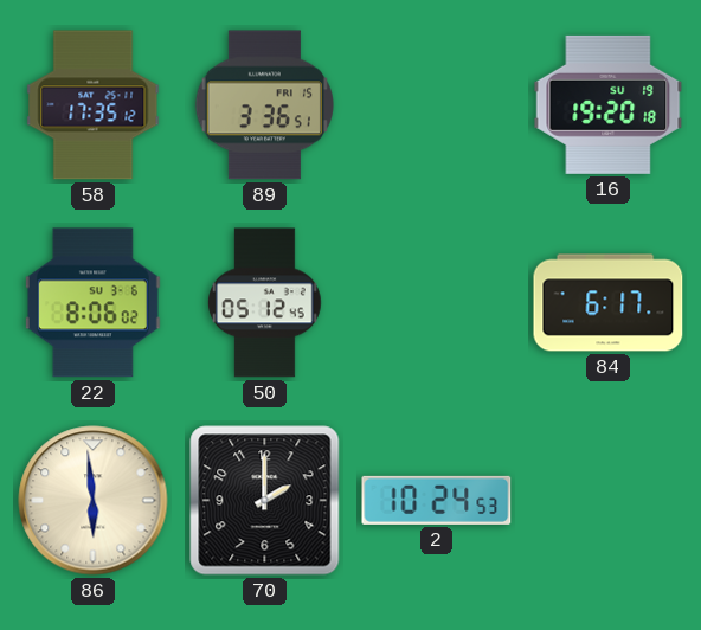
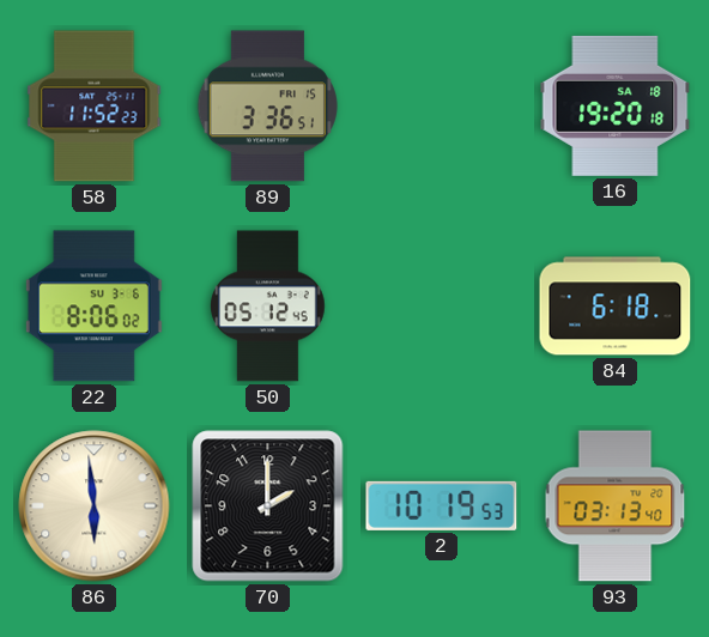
58: 17:35 -> 11:52 (95, 107)
16 date: SU 19 -> SA 18 (616, 105)
84: 6:17 -> 6:18 (616, 307)
2: 10:24 -> 10:19 (442, 505)
93: none -> 03:13 (616, 506)
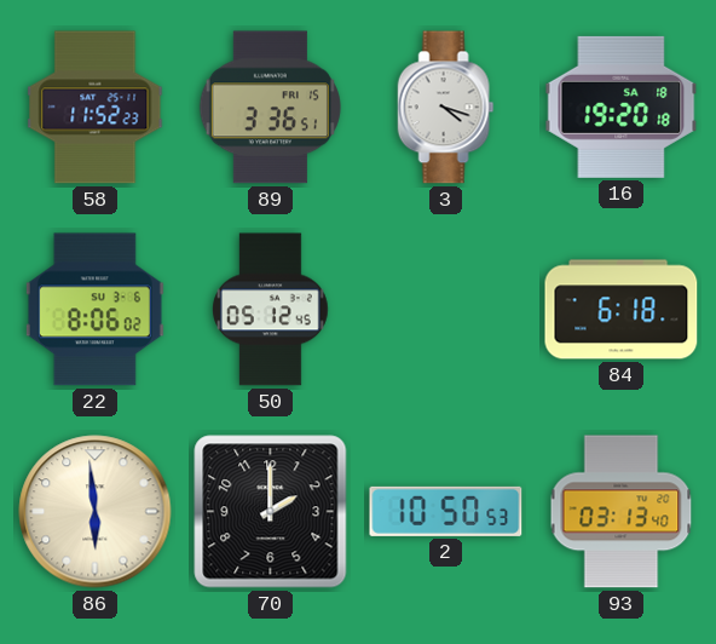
3: none -> 4:18 (446, 108)
2: 10:19 -> 10:50 (446, 511)
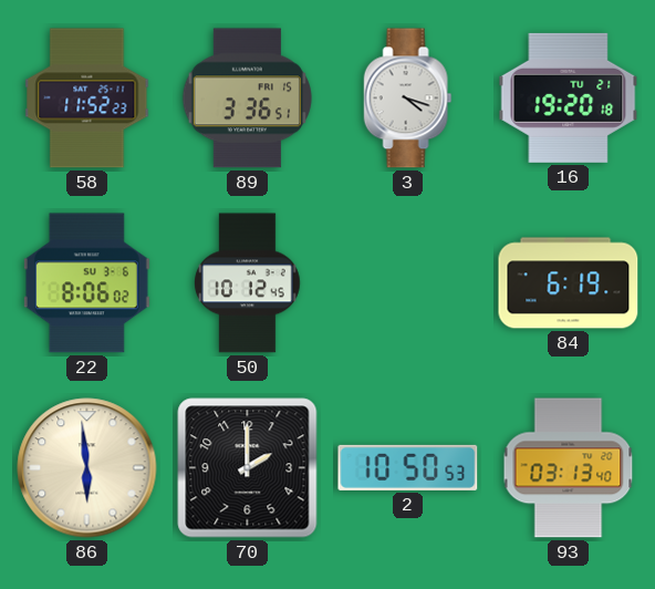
16 date: SA 18 -> TU 21 (569, 97)
50: 05:12 -> 10:12 (248, 283)
84: 6:18 -> 6:19 (569, 283)
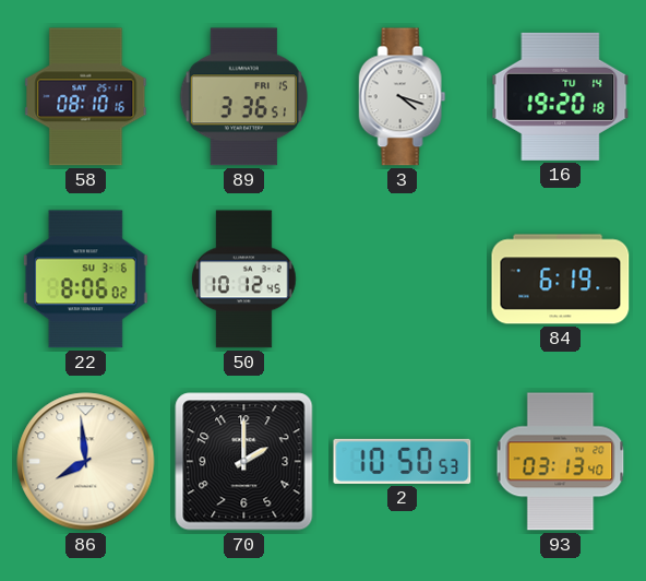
58: 11:52 -> 08:10 (86, 97)
16 date: TU 21 -> TU 14 (561, 96)
86: 5:59 -> 7:59 (86, 462)
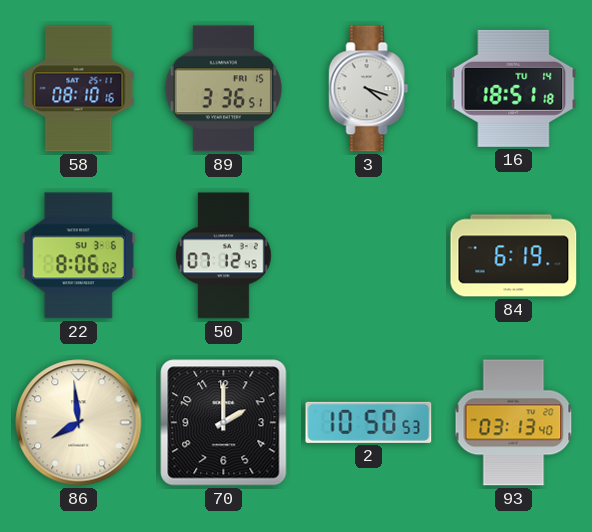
16: 19:20 -> 18:51 (514, 88)
50: 10:12 -> 07:12 (224, 256)
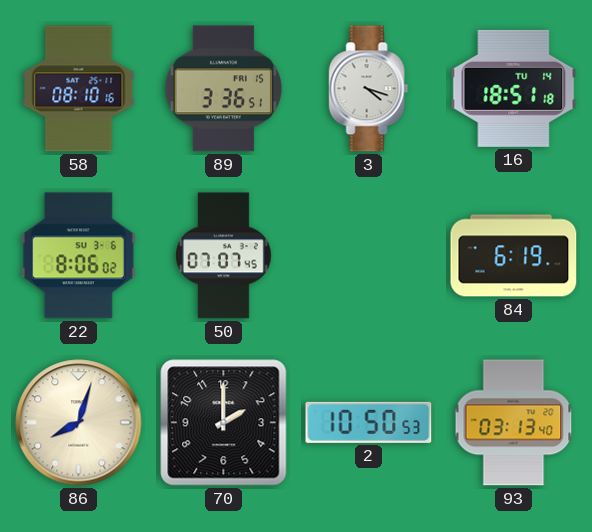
50: 07:12 -> 07:07 (224, 256)
86: 7:59 -> 8:03 (79, 423)
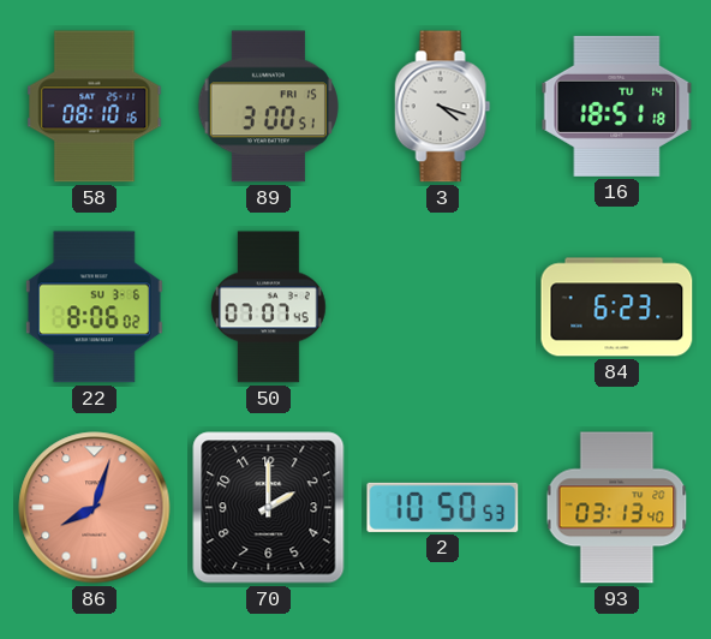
89: 3:36 -> 3:00 (268, 107)
84: 6:19 -> 6:23 (617, 307)
86 dial: cream -> salmon (95, 508)
